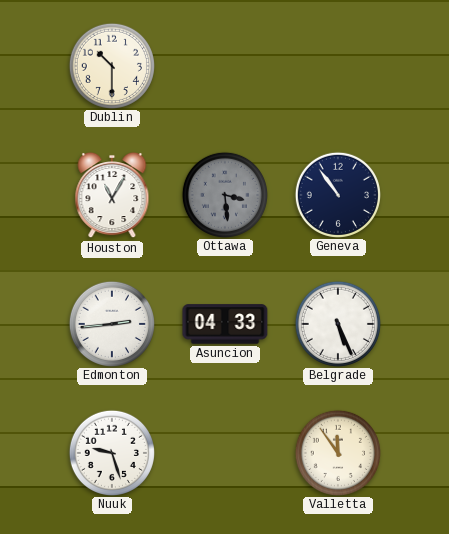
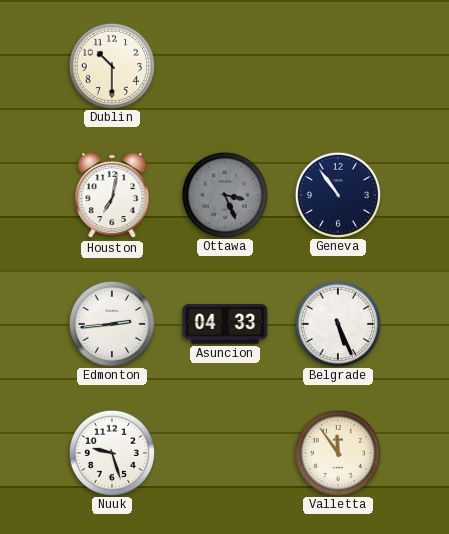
Houston: 11:05 -> 7:02 (112, 195)
Ottawa: 3:29 -> 3:26 (224, 194)
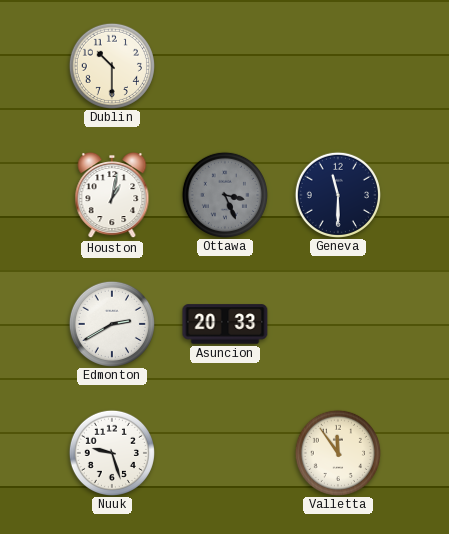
Houston: 7:02 -> 1:02 (112, 195)
Geneva: 10:54 -> 11:30 (337, 194)
Edmonton: 2:44 -> 2:40 (111, 323)
Asuncion: 04:33 -> 20:33 (225, 324)
Belgrade: 5:26 -> none (337, 323)
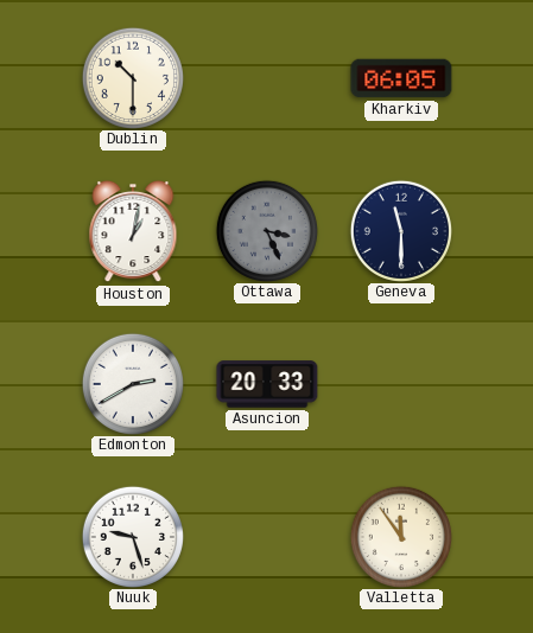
Kharkiv: none -> 06:05 (401, 78)
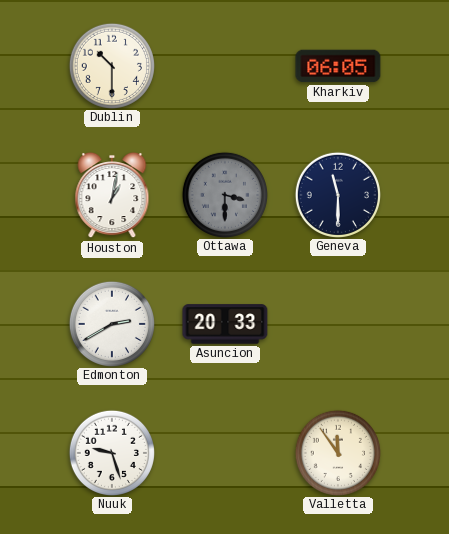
Ottawa: 3:26 -> 3:30 (224, 194)
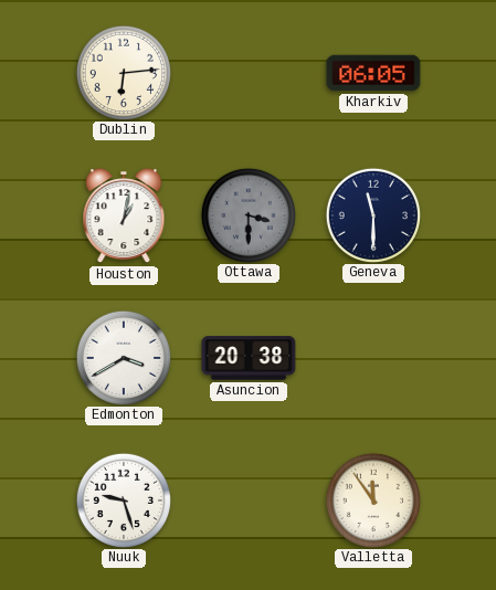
Dublin: 10:30 -> 6:14 (123, 72)
Edmonton: 2:40 -> 3:40 (123, 357)
Asuncion: 20:33 -> 20:38 (249, 358)
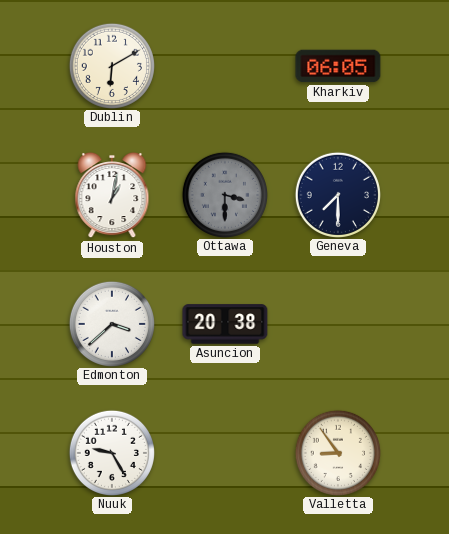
Dublin: 6:14 -> 6:10 (111, 65)
Geneva: 11:30 -> 7:30 (337, 194)
Edmonton: 3:40 -> 3:38 (111, 323)
Nuuk: 9:27 -> 9:25 (111, 452)
Valletta: 11:54 -> 8:54 (337, 452)
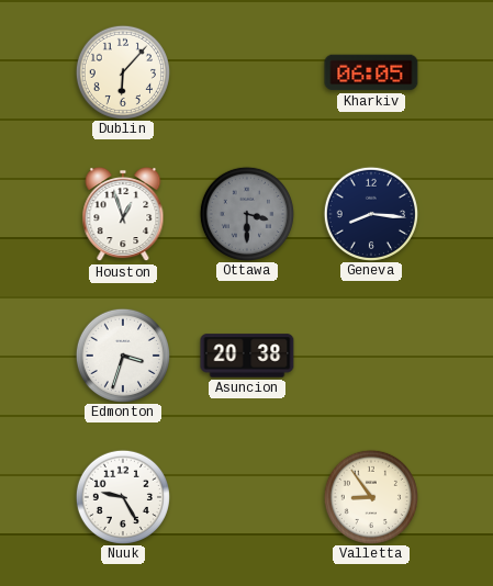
Dublin: 6:10 -> 6:07 (122, 71)
Houston: 1:02 -> 12:57 (123, 214)
Geneva: 7:30 -> 8:16 (370, 213)
Edmonton: 3:38 -> 3:33 (122, 354)
